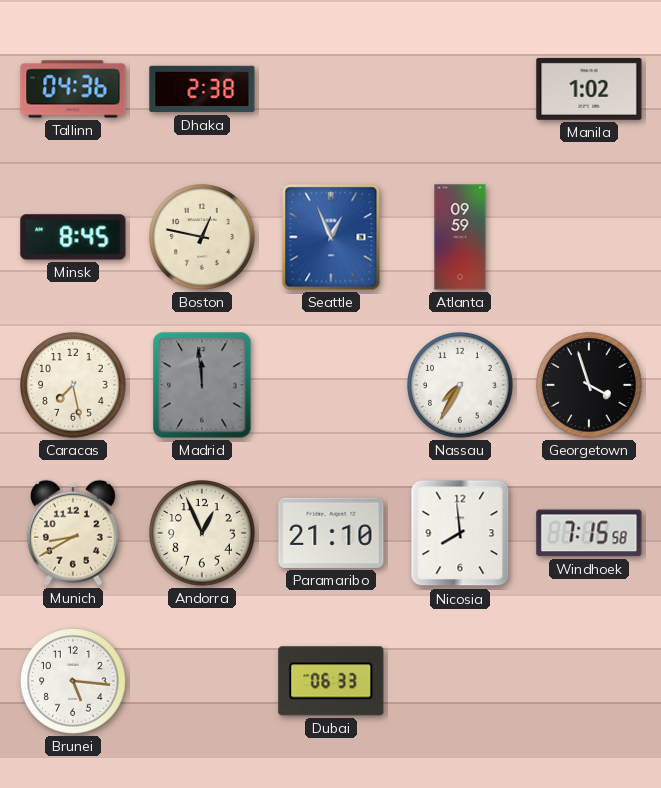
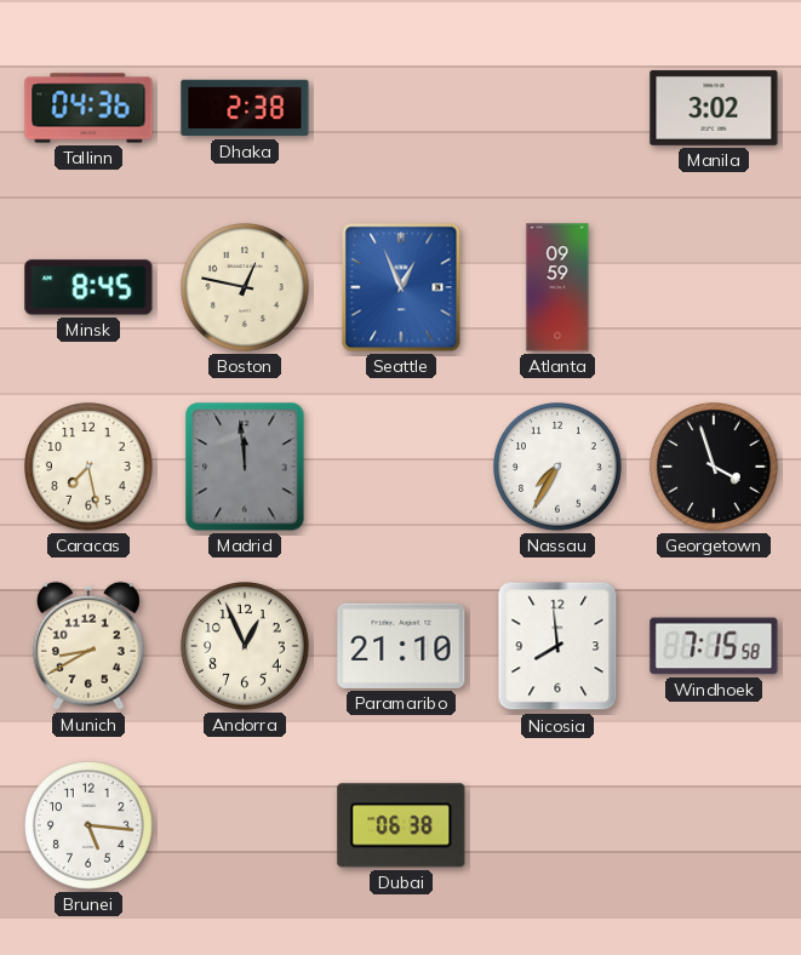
Manila: 1:02 -> 3:02 (714, 108)
Dubai: 06:33 -> 06:38 (401, 825)
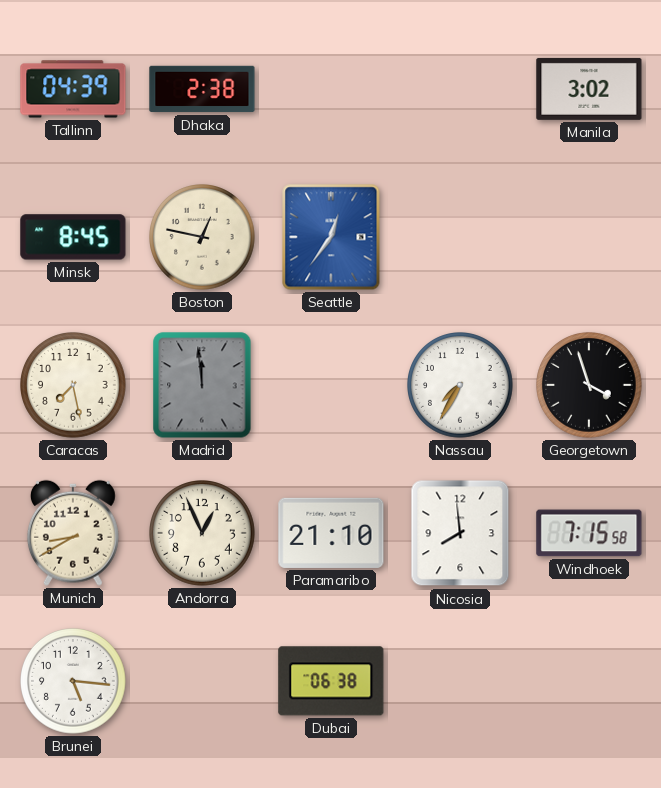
Tallinn: 04:36 -> 04:39 (73, 89)
Seattle: 12:56 -> 12:36 (331, 237)
Atlanta: 09:59 -> none (557, 287)
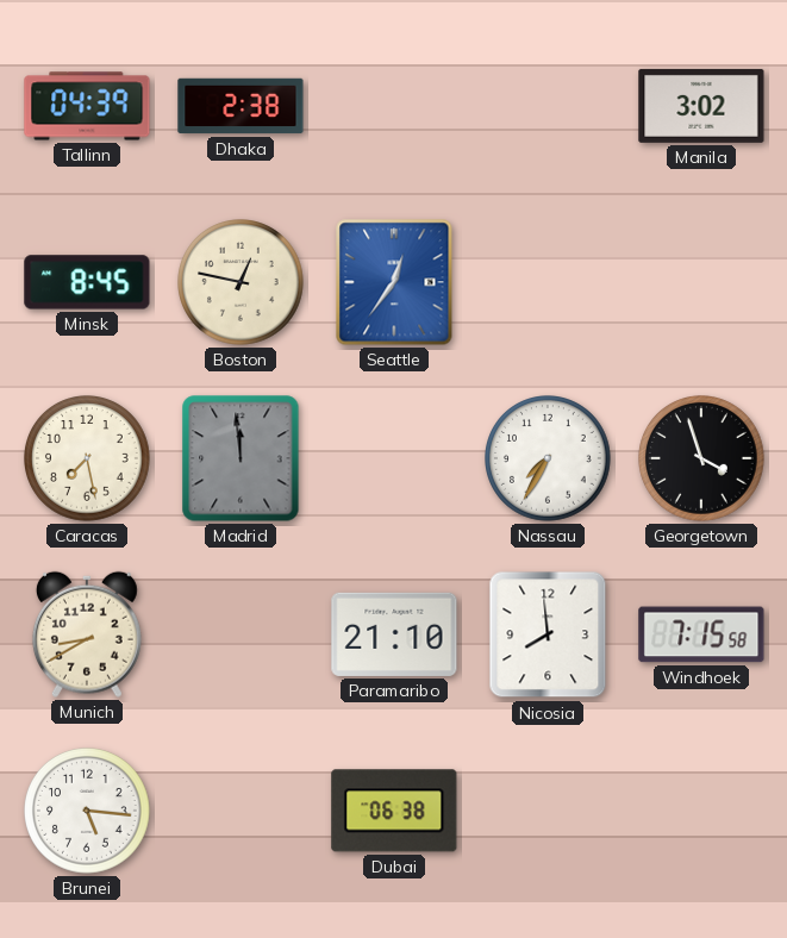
Andorra: 12:56 -> none (203, 534)
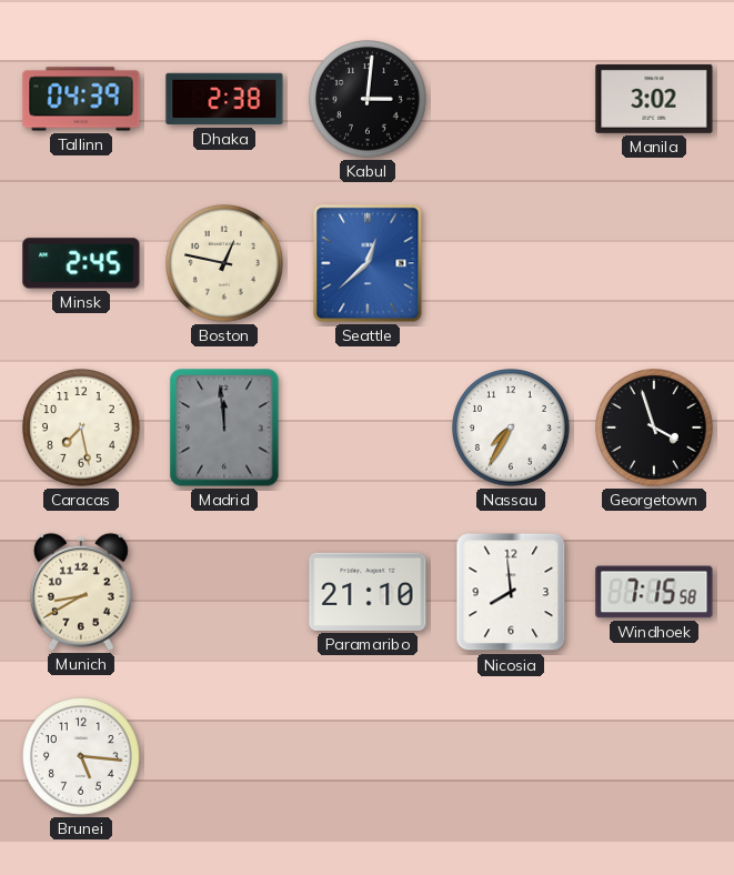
Kabul: none -> 3:01 (369, 100)
Minsk: 8:45 -> 2:45 (81, 263)
Seattle: 12:36 -> 12:38 (368, 263)
Dubai: 06:38 -> none (394, 811)
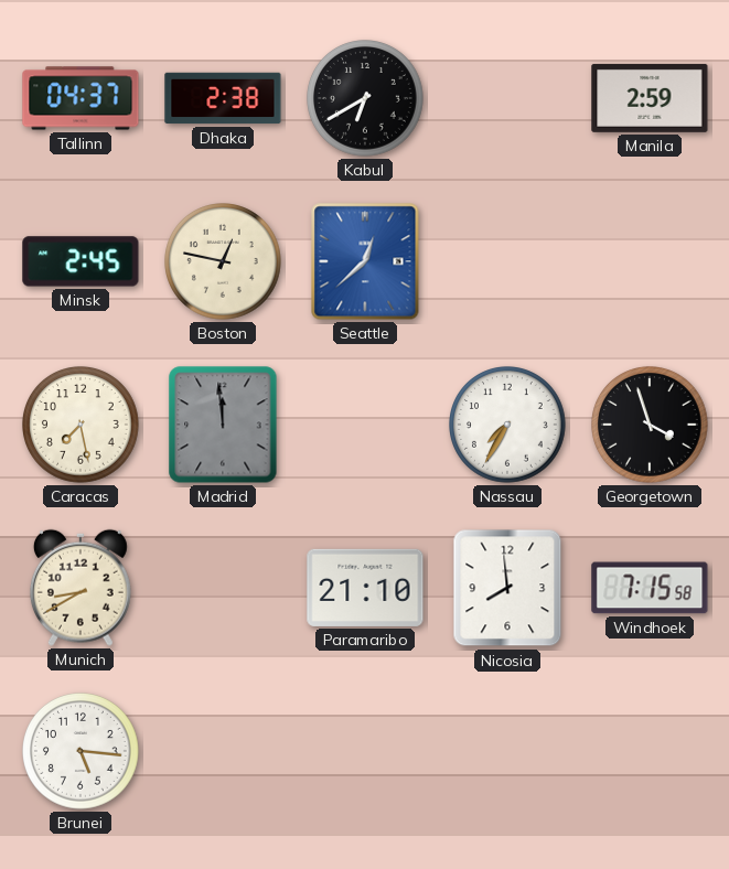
Tallinn: 04:39 -> 04:37 (81, 98)
Kabul: 3:01 -> 6:40 (366, 99)
Manila: 3:02 -> 2:59 (650, 98)
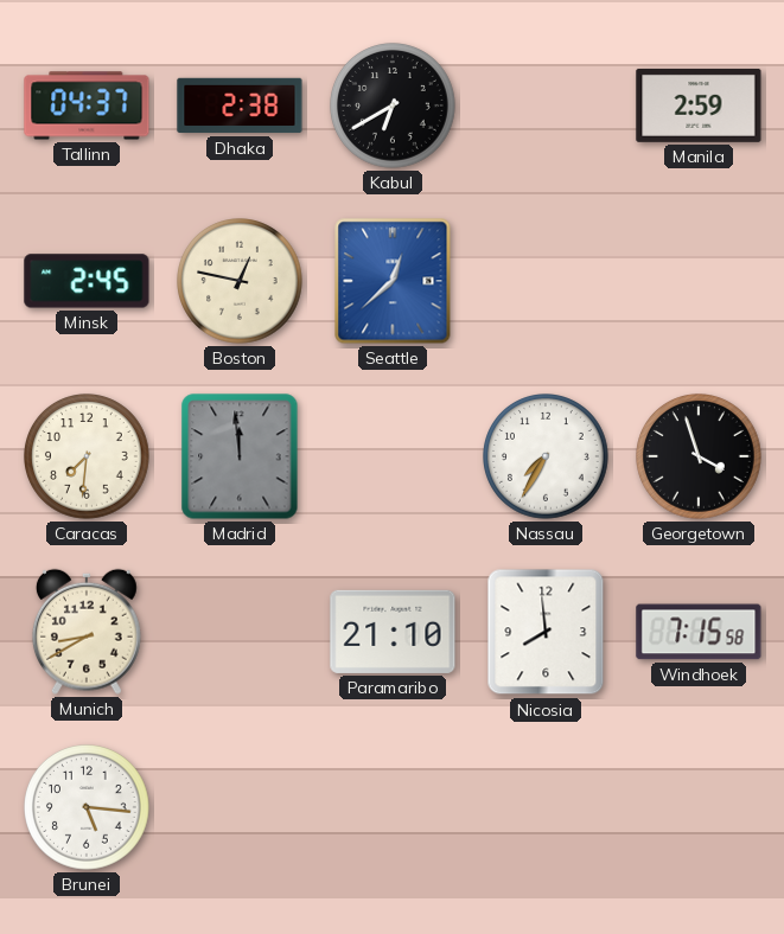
Caracas: 7:28 -> 7:31 (88, 458)
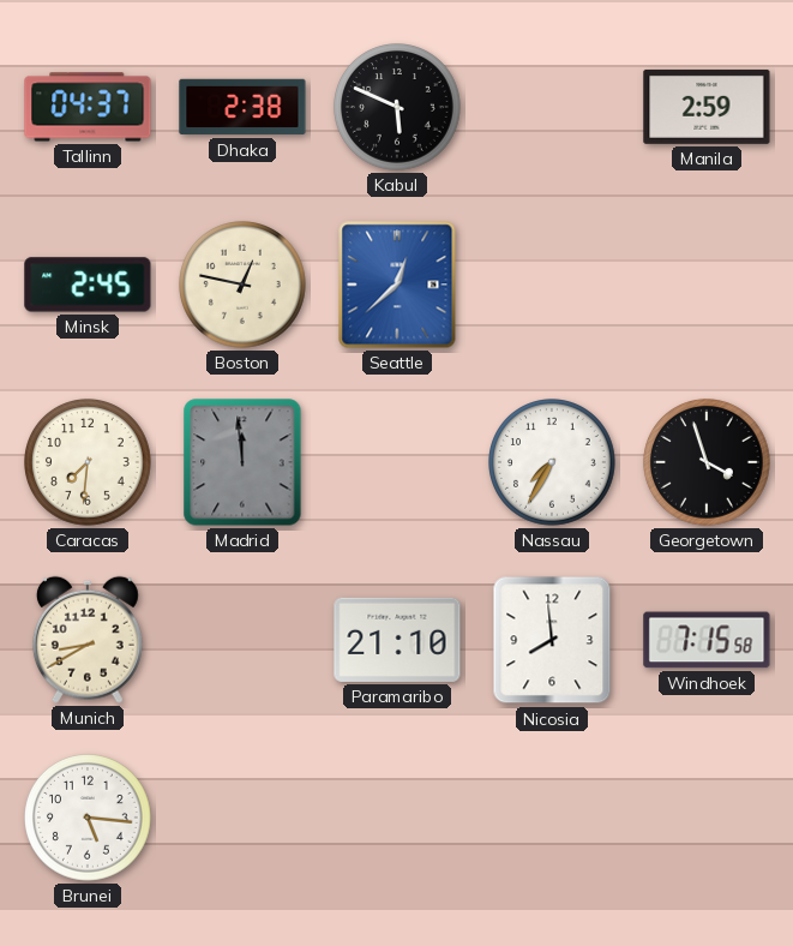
Kabul: 6:40 -> 5:49 (398, 108)
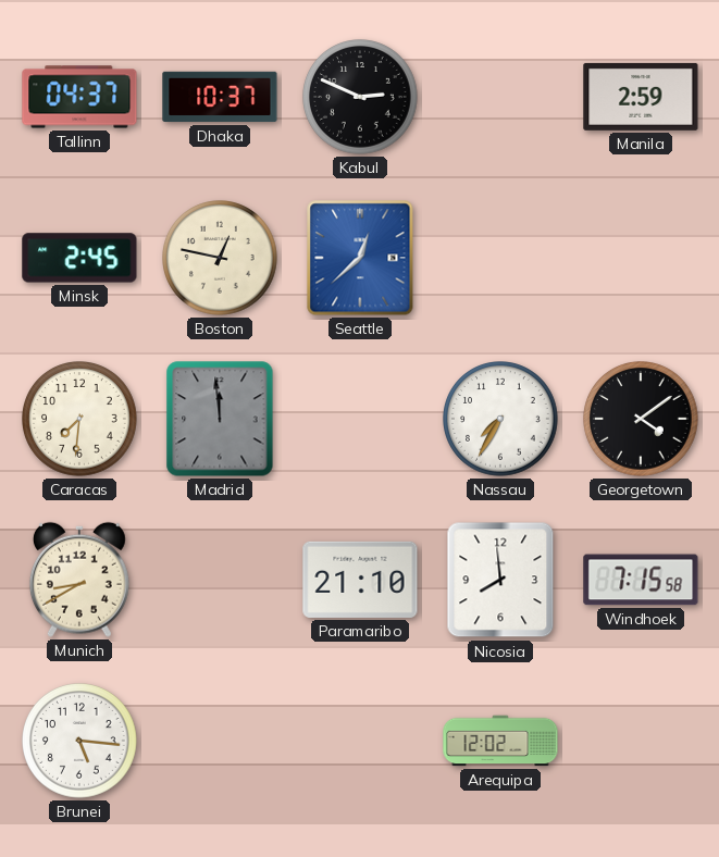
Dhaka: 2:38 -> 10:37 (220, 97)
Kabul: 5:49 -> 2:49 (361, 98)
Georgetown: 3:57 -> 4:09 (642, 420)
Arequipa: none -> 12:02 (500, 741)
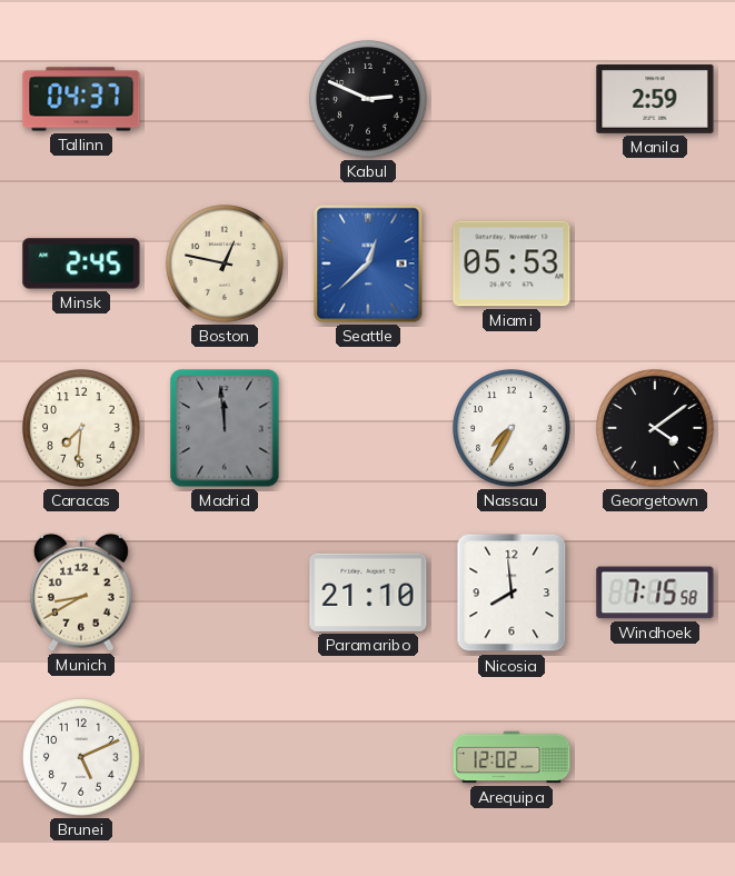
Dhaka: 10:37 -> none (220, 97)
Miami: none -> 05:53 (511, 263)
Brunei: 5:16 -> 5:11 (82, 758)
